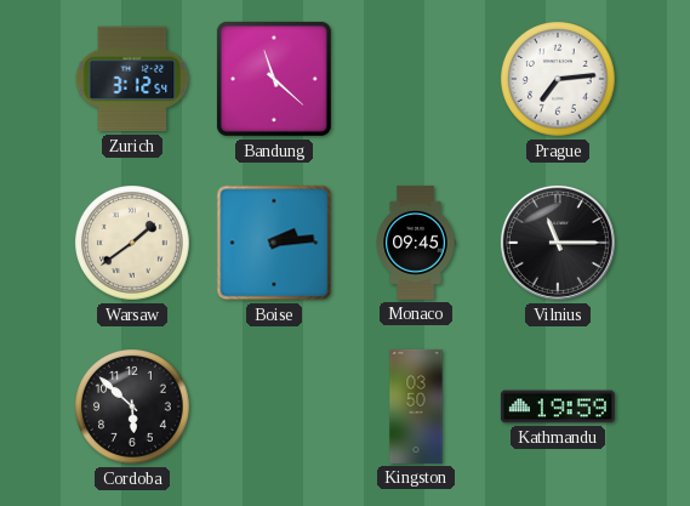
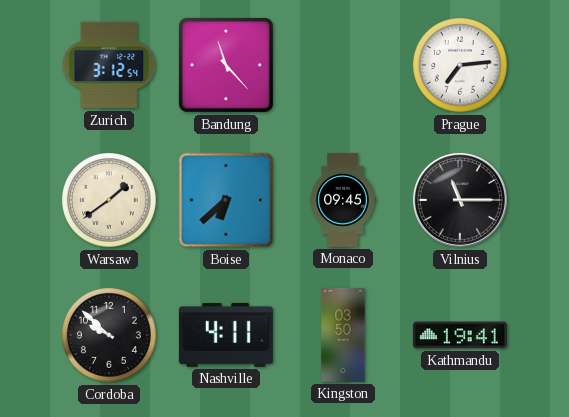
Bandung: 11:22 -> 11:23 (226, 65)
Boise: 2:14 -> 6:38 (226, 200)
Cordoba: 5:52 -> 9:52 (110, 336)
Nashville: none -> 4:11 (226, 335)
Kathmandu: 19:59 -> 19:41 (460, 335)
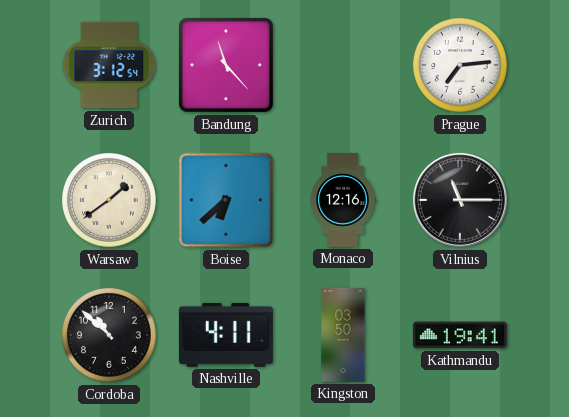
Monaco: 09:45 -> 12:16 (343, 200)
Cordoba: 9:52 -> 10:52 (110, 336)
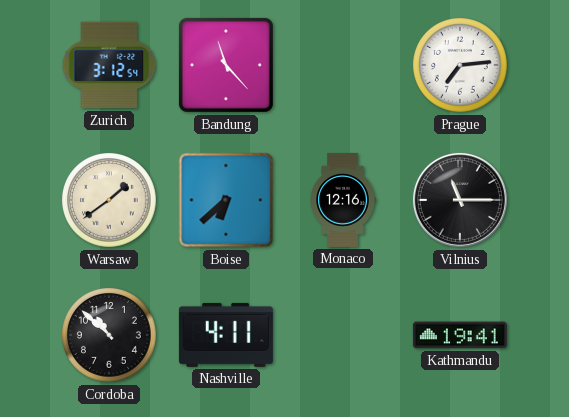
Kingston: 03:50 -> none (343, 335)
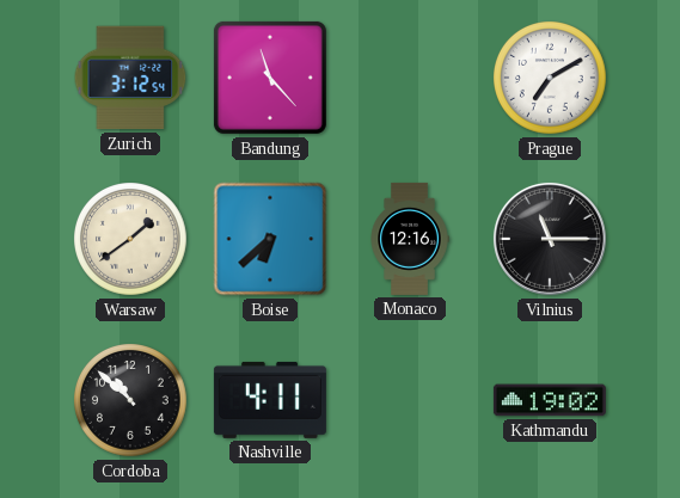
Prague: 7:14 -> 7:10 (551, 79)
Kathmandu: 19:41 -> 19:02 (550, 400)
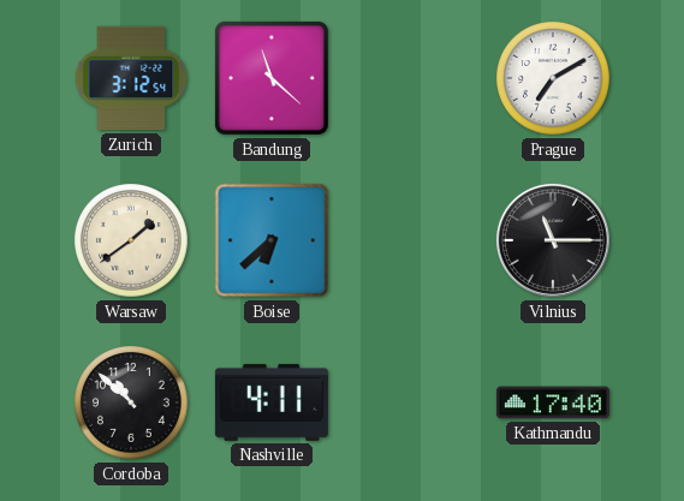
Bandung: 11:23 -> 11:22 (272, 78)
Monaco: 12:16 -> none (410, 239)
Kathmandu: 19:02 -> 17:40 (553, 402)
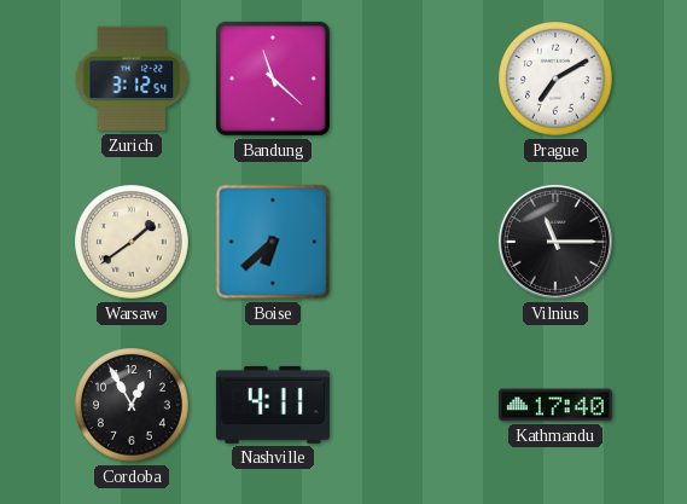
Cordoba: 10:52 -> 12:55 (133, 406)
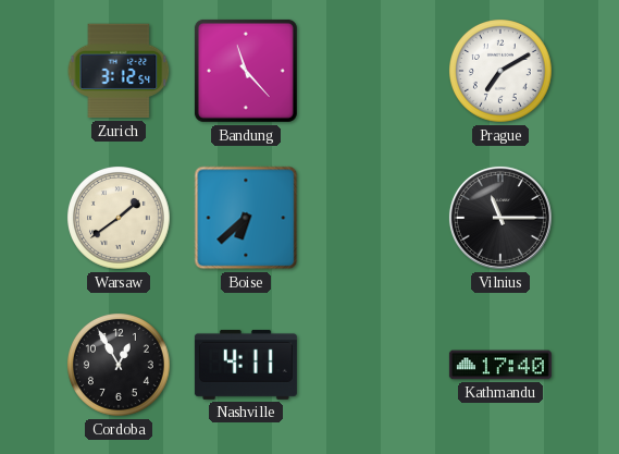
Bandung: 11:22 -> 11:23 (246, 71)
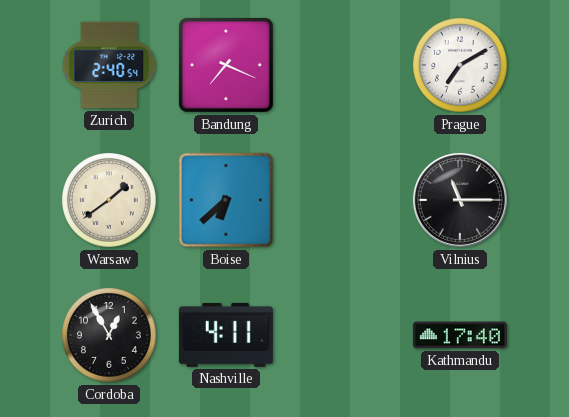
Zurich: 3:12 -> 2:40 (109, 65)
Bandung: 11:23 -> 7:19 (226, 65)
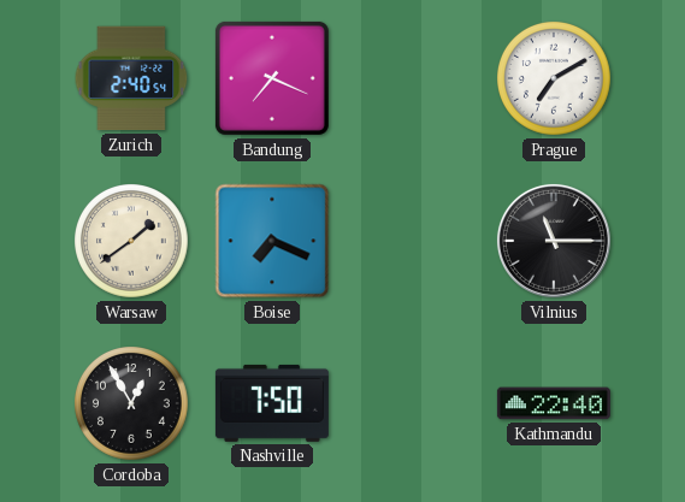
Boise: 6:38 -> 7:19 (272, 241)
Nashville: 4:11 -> 7:50 (272, 403)
Kathmandu: 17:40 -> 22:40 (554, 403)
